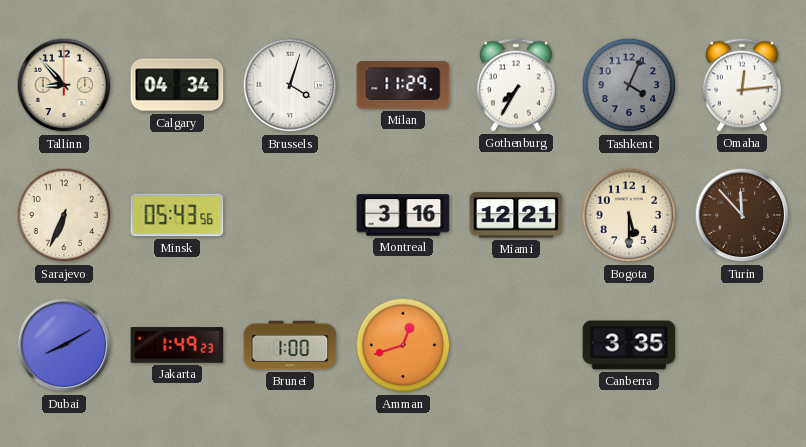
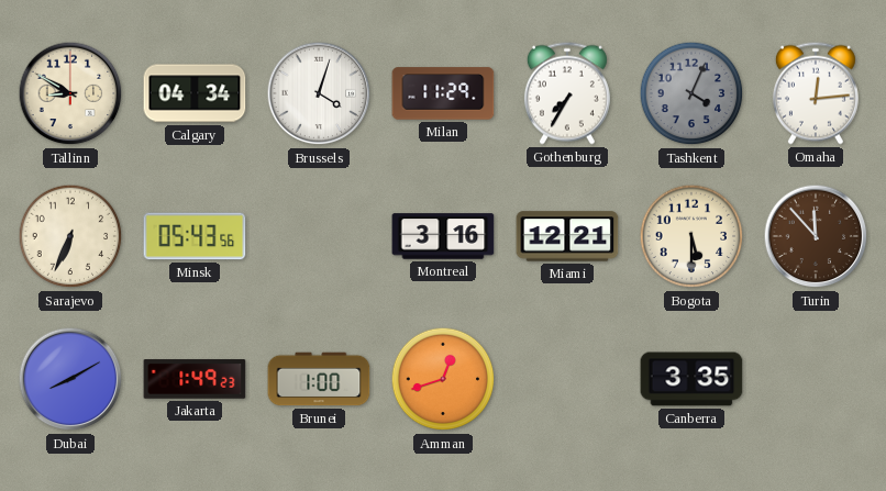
Tallinn: 8:53 -> 8:50 (70, 93)
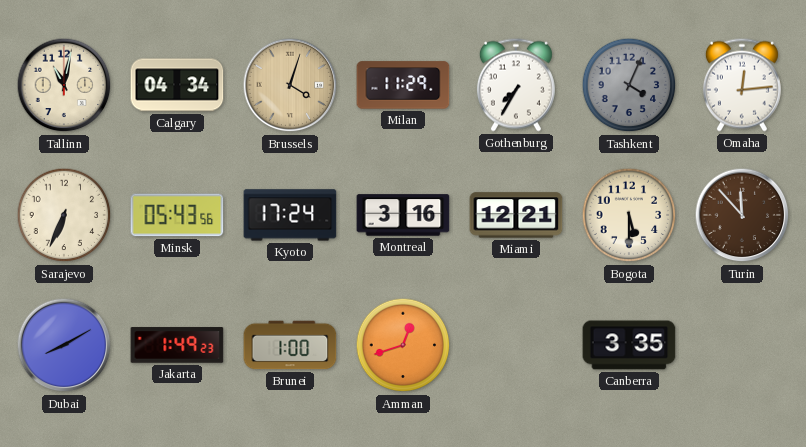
Tallinn: 8:50 -> 11:02 (64, 85)
Brussels dial: white -> champagne (290, 85)
Kyoto: none -> 17:24 (290, 215)
